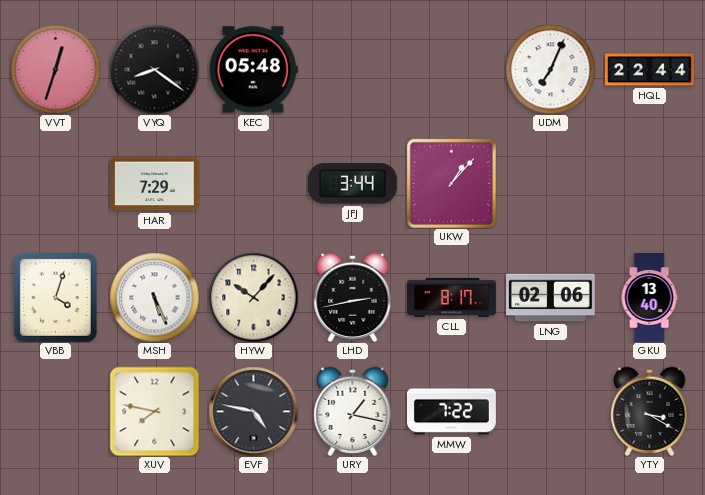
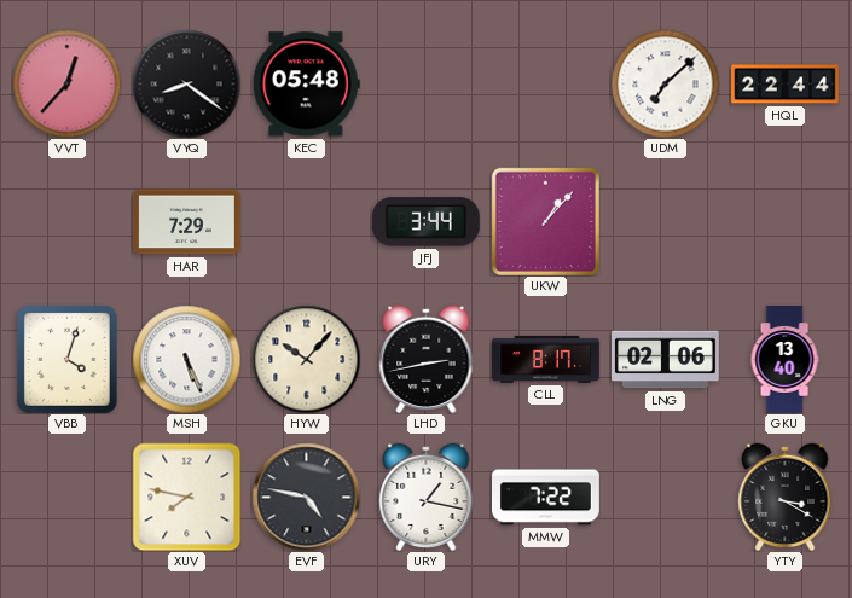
VVT: 12:33 -> 12:37 (66, 83)
UDM: 7:04 -> 7:08 (665, 83)
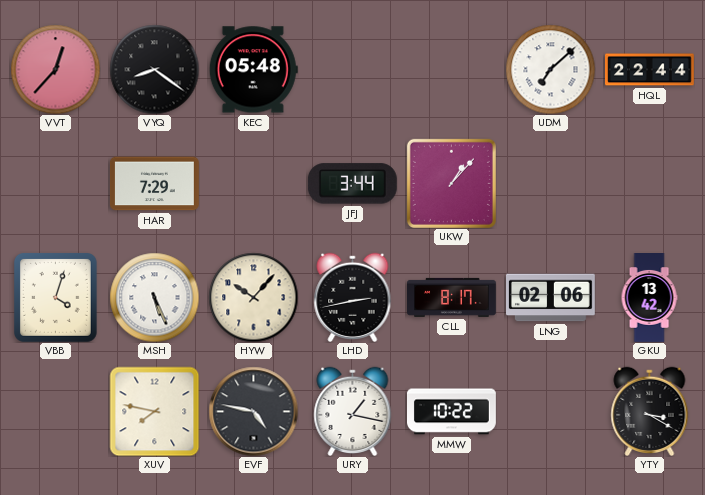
GKU: 13:40 -> 13:42 (649, 298)
MMW: 7:22 -> 10:22 (452, 412)
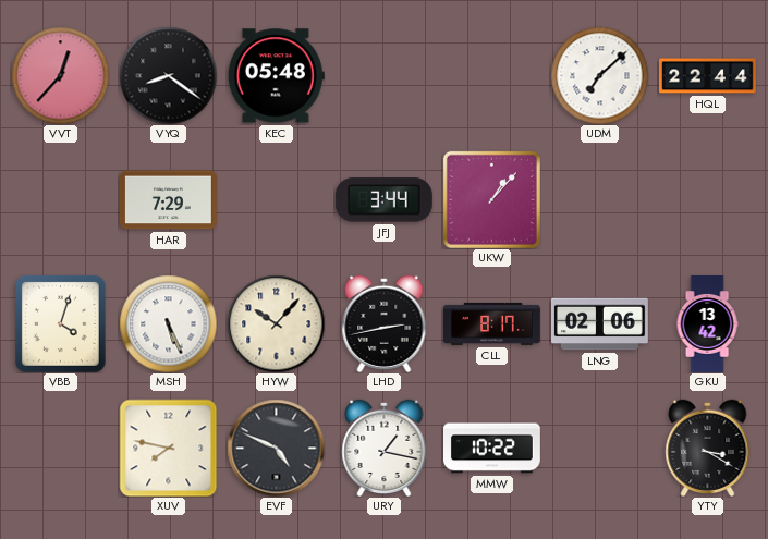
EVF: 4:47 -> 4:49 (276, 448)
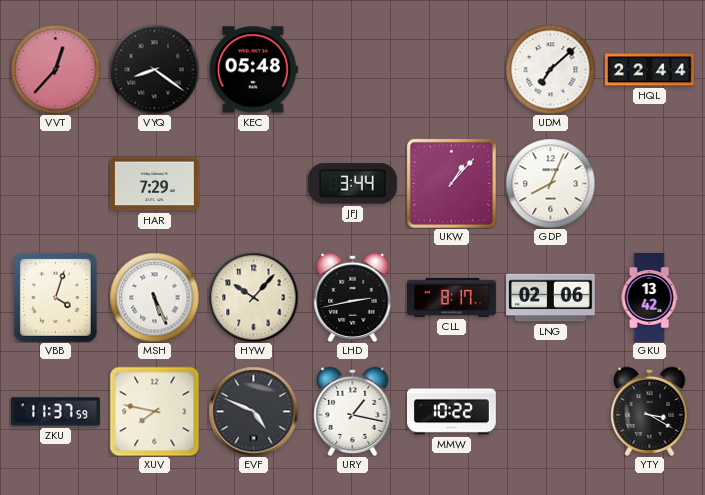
GDP: none -> 8:04 (550, 183)
ZKU: none -> 11:37 (56, 412)
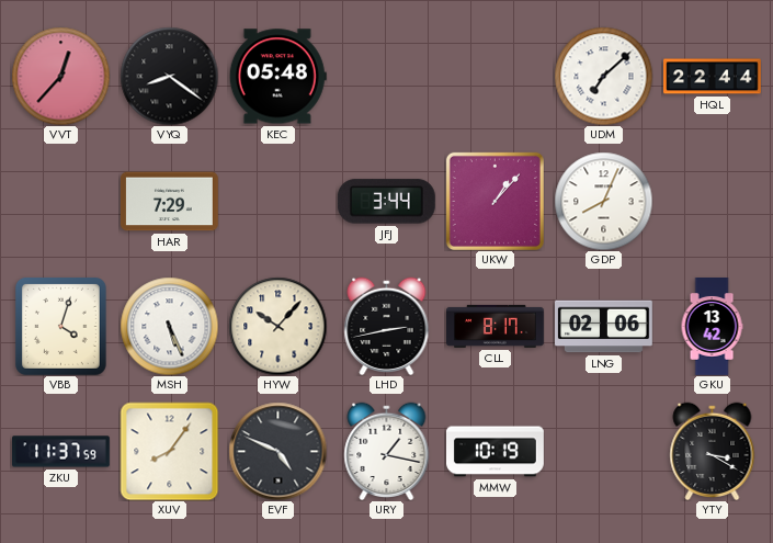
XUV: 7:47 -> 8:06 (169, 451)
MMW: 10:22 -> 10:19 (496, 452)
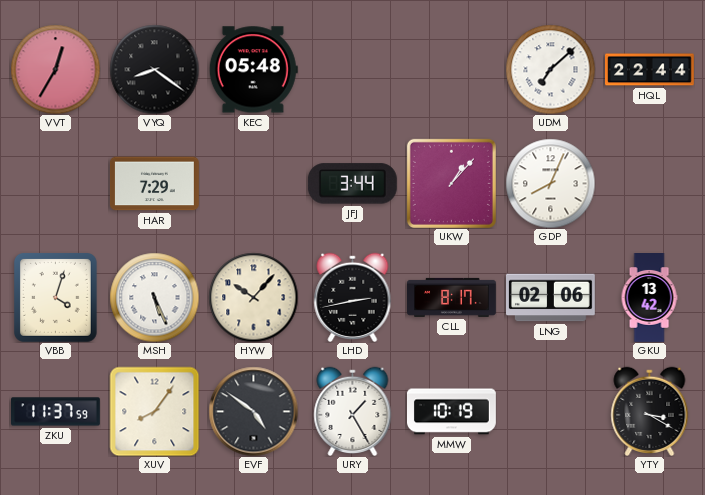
VVT: 12:37 -> 12:35 (55, 69)
EVF: 4:49 -> 4:51 (253, 411)
URY: 1:17 -> 1:25 (353, 411)
